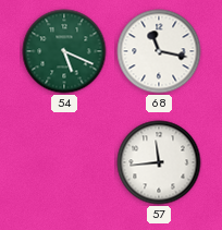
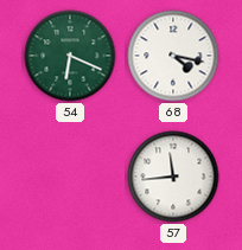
54: 5:19 -> 6:19 (70, 56)
68: 11:17 -> 4:17 (173, 56)
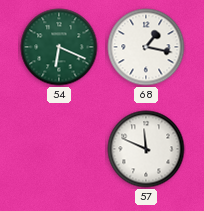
68: 4:17 -> 1:17 (146, 47)
57: 11:44 -> 11:49 (146, 149)
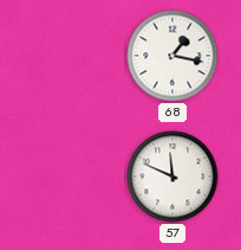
54: 6:19 -> none (59, 47)
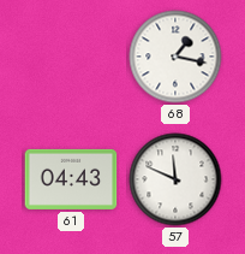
61: none -> 04:43 (71, 179)
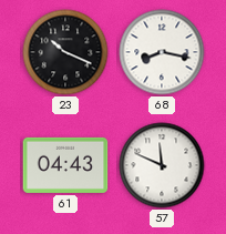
23: none -> 10:19 (65, 52)
68: 1:17 -> 8:17 (162, 52)
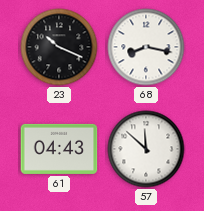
57: 11:49 -> 11:52 (146, 149)
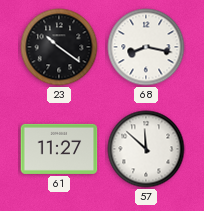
23: 10:19 -> 10:21 (59, 47)
61: 04:43 -> 11:27 (59, 149)
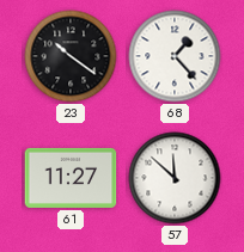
68: 8:17 -> 1:23 (175, 56)
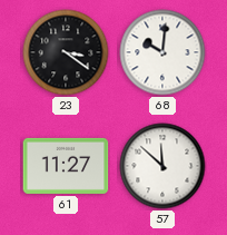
23: 10:21 -> 3:21 (66, 52)
68: 1:23 -> 10:01 (162, 52)
